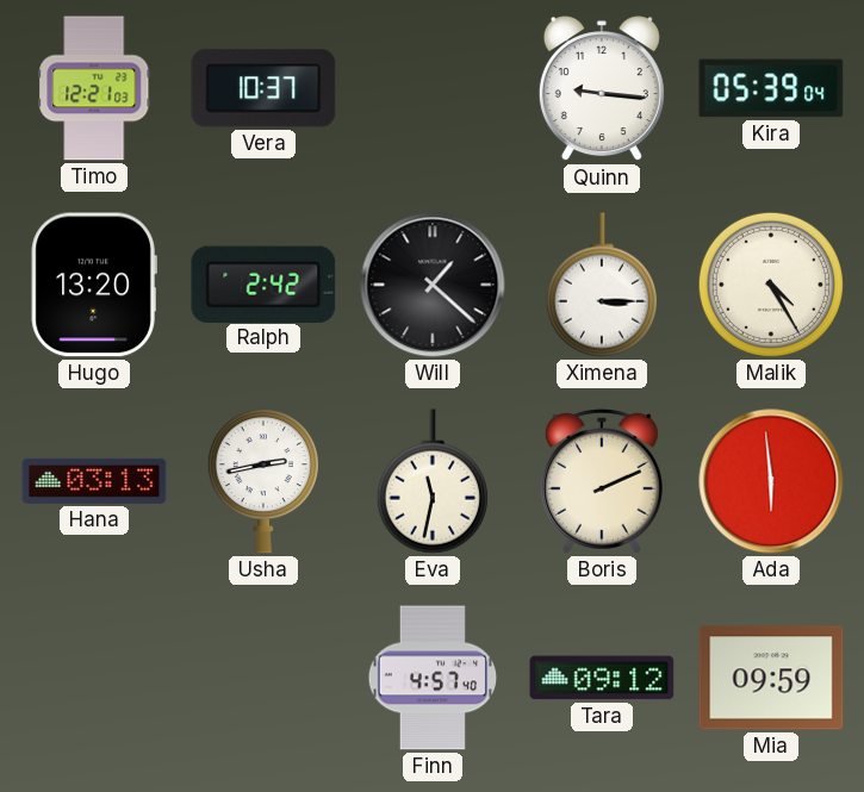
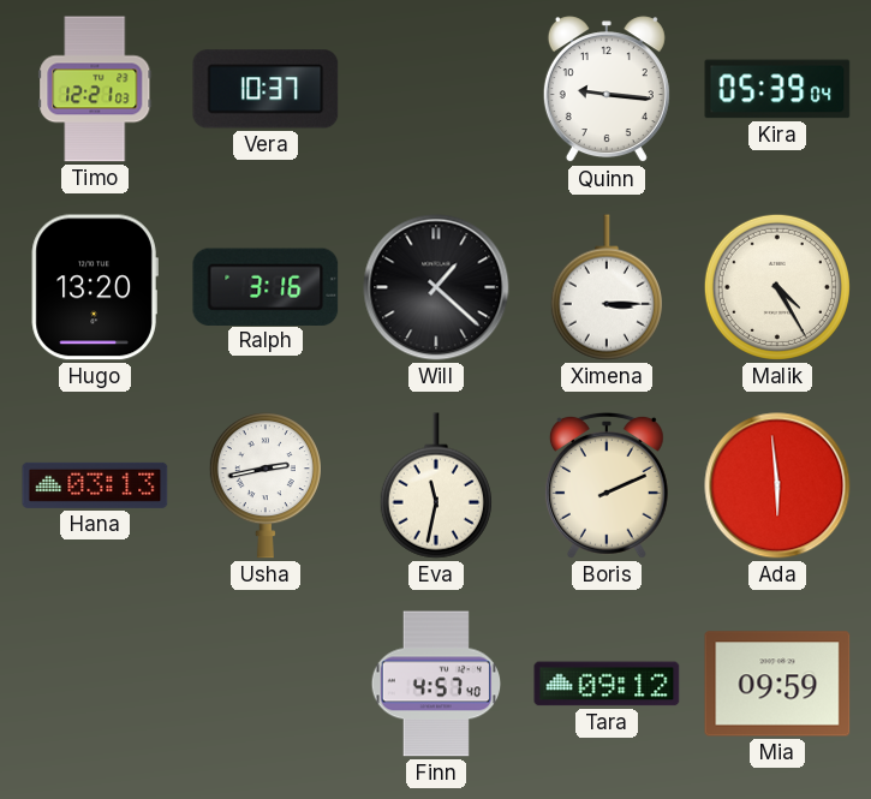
Ralph: 2:42 -> 3:16 (266, 286)
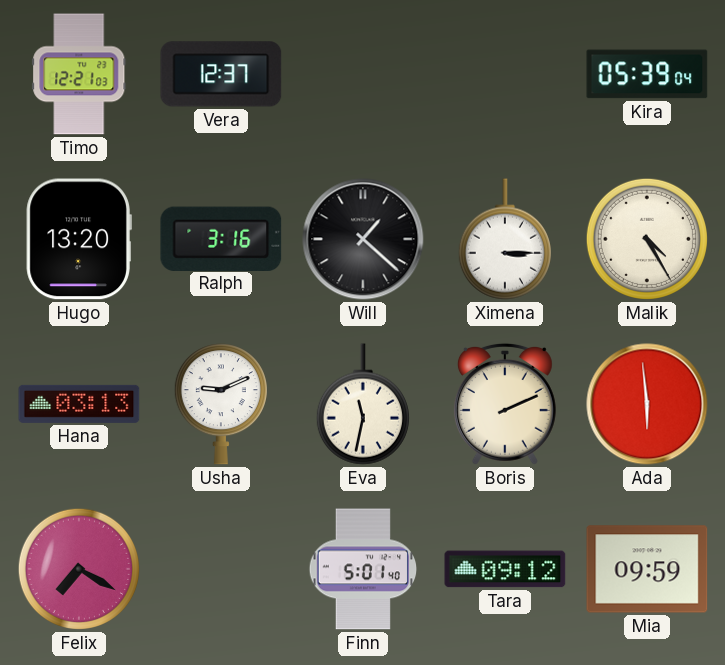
Vera: 10:37 -> 12:37 (221, 74)
Quinn: 9:16 -> none (607, 90)
Usha: 2:43 -> 9:11 (221, 404)
Felix: none -> 7:20 (79, 569)
Finn: 4:57 -> 5:01 (363, 569)
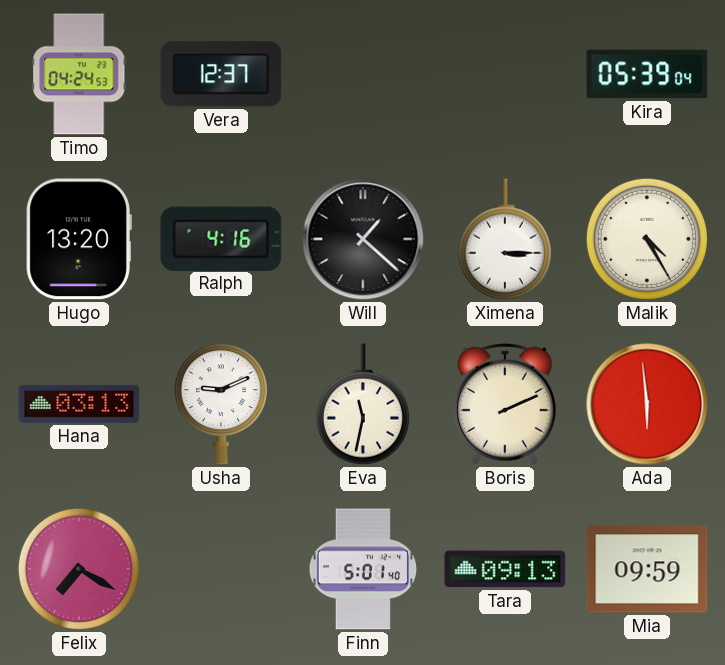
Timo: 12:21 -> 04:24 (79, 74)
Ralph: 3:16 -> 4:16 (221, 238)
Tara: 09:12 -> 09:13 (505, 569)
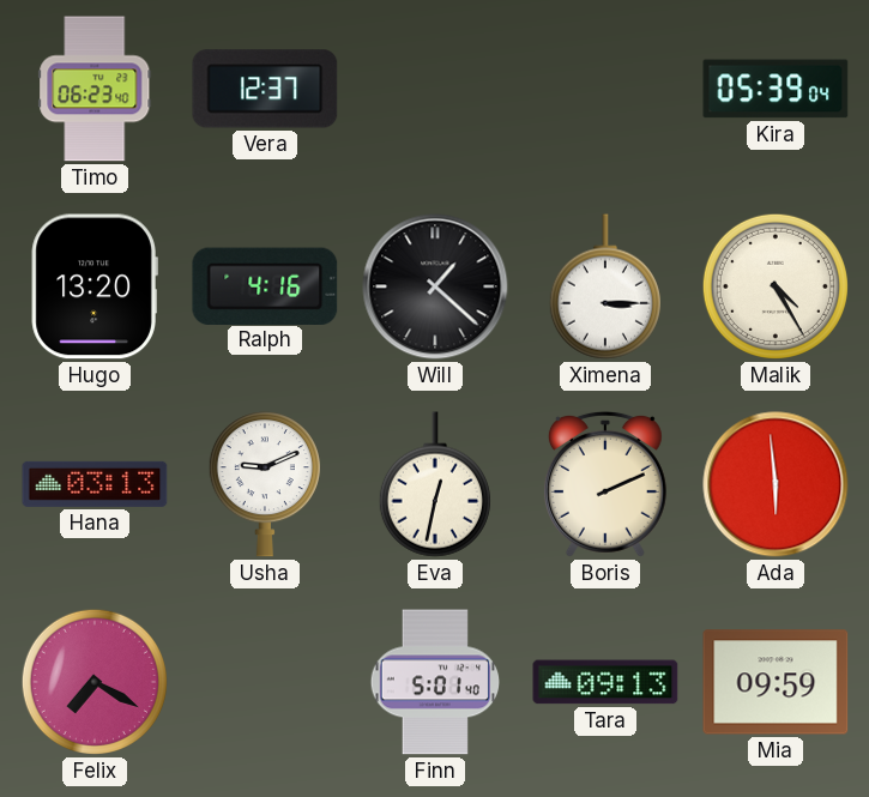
Timo: 04:24 -> 06:23 (95, 89)
Eva: 11:32 -> 12:32 (435, 484)
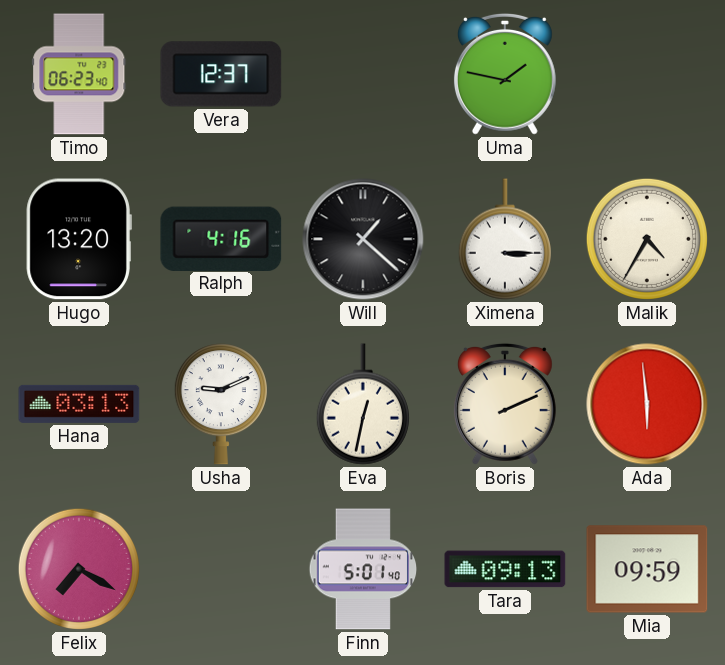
Uma: none -> 1:47 (505, 74)
Kira: 05:39 -> none (776, 89)
Malik: 4:25 -> 4:35 (647, 239)
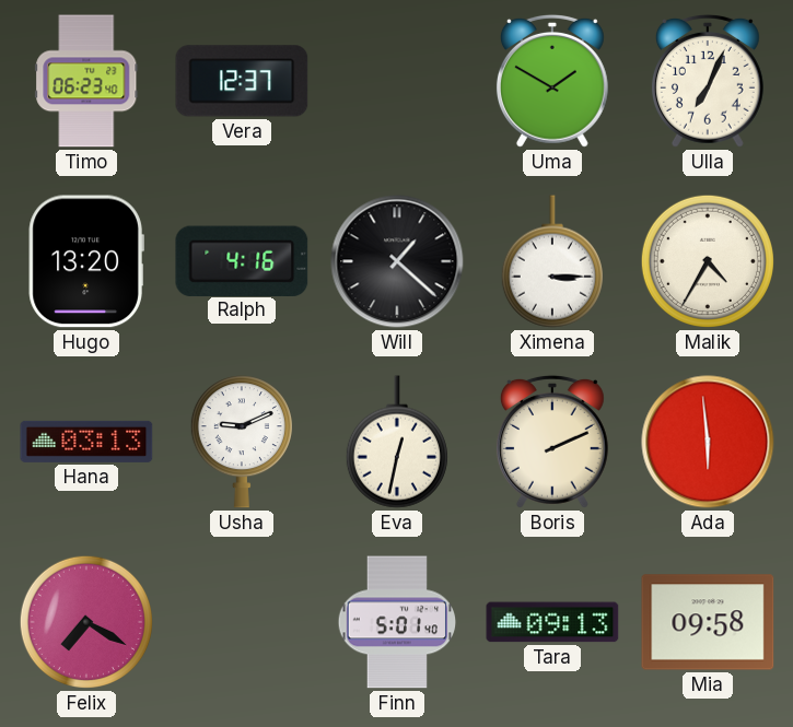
Uma: 1:47 -> 1:50 (552, 81)
Ulla: none -> 7:04 (708, 81)
Mia: 09:59 -> 09:58 (708, 622)
